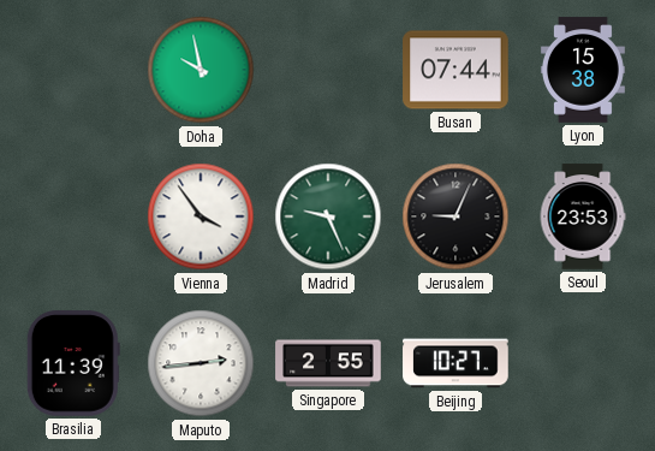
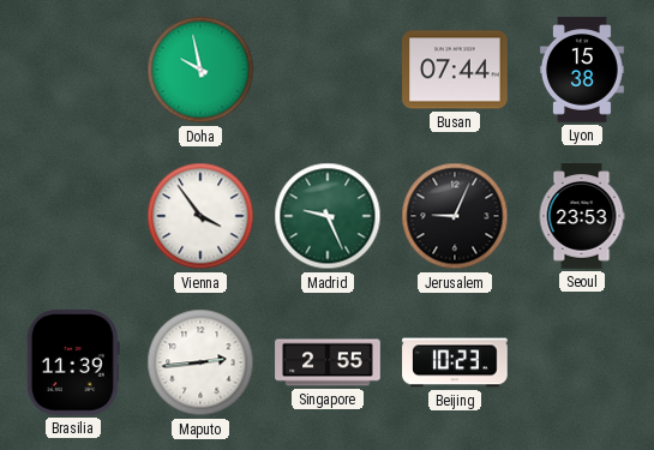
Beijing: 10:27 -> 10:23 (455, 362)
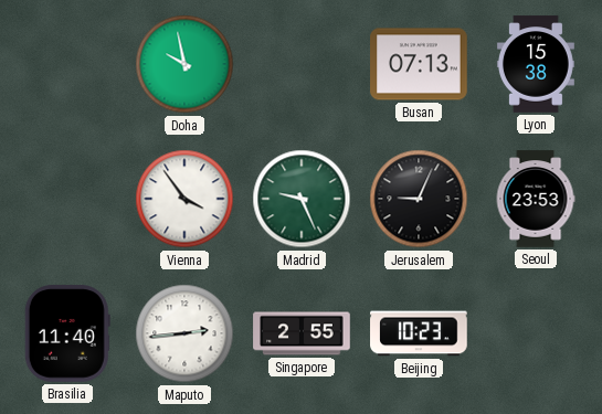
Busan: 07:44 -> 07:13 (419, 64)
Brasilia: 11:39 -> 11:40 (67, 333)
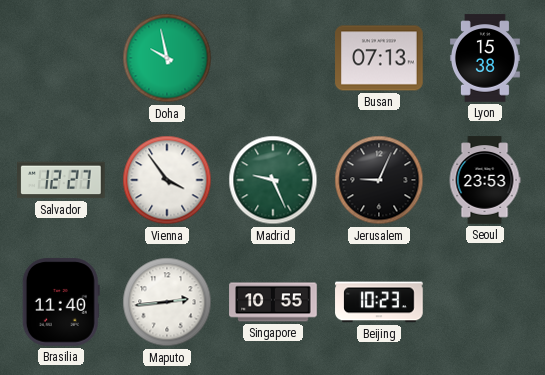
Salvador: none -> 12:27 (61, 180)
Singapore: 2:55 -> 10:55 (273, 302)
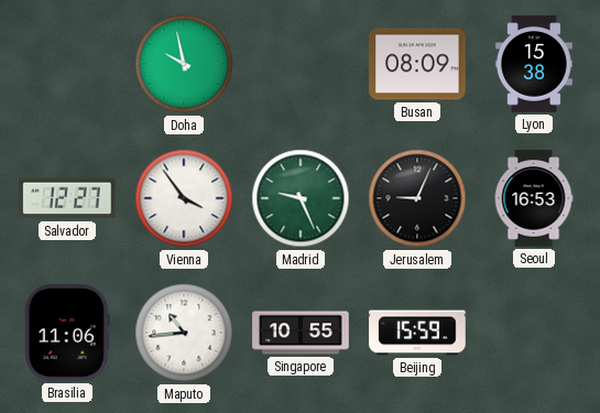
Busan: 07:13 -> 08:09 (417, 64)
Seoul: 23:53 -> 16:53 (534, 198)
Brasilia: 11:40 -> 11:06 (67, 333)
Maputo: 2:44 -> 10:44 (184, 333)
Beijing: 10:23 -> 15:59 (417, 333)
